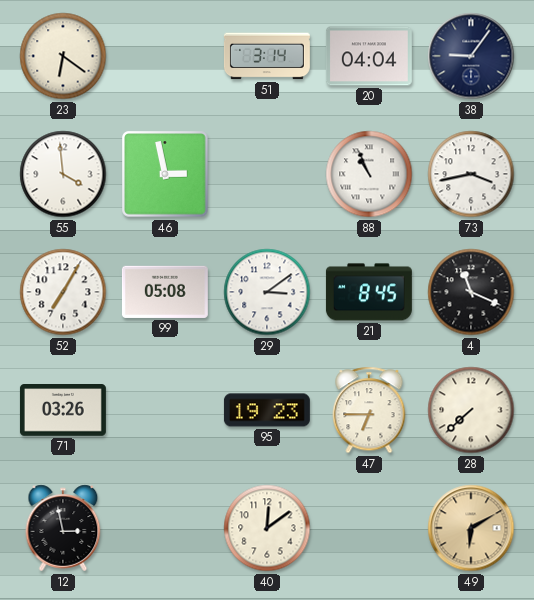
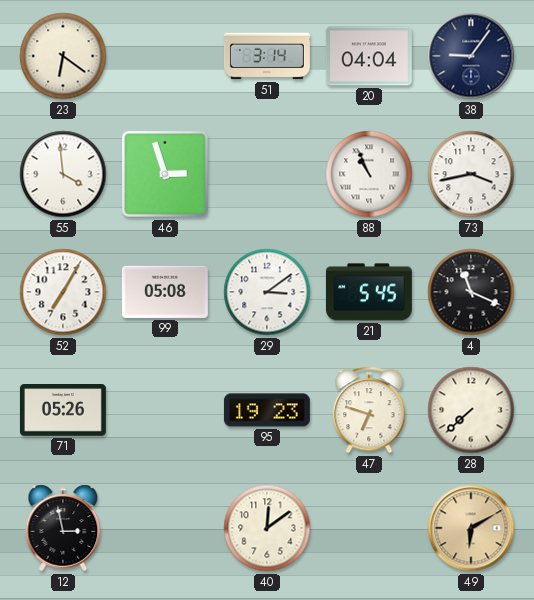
46: 2:58 -> 2:57 (165, 174)
21: 8:45 -> 5:45 (369, 292)
71: 03:26 -> 05:26 (63, 411)
47: 6:45 -> 6:48 (369, 410)
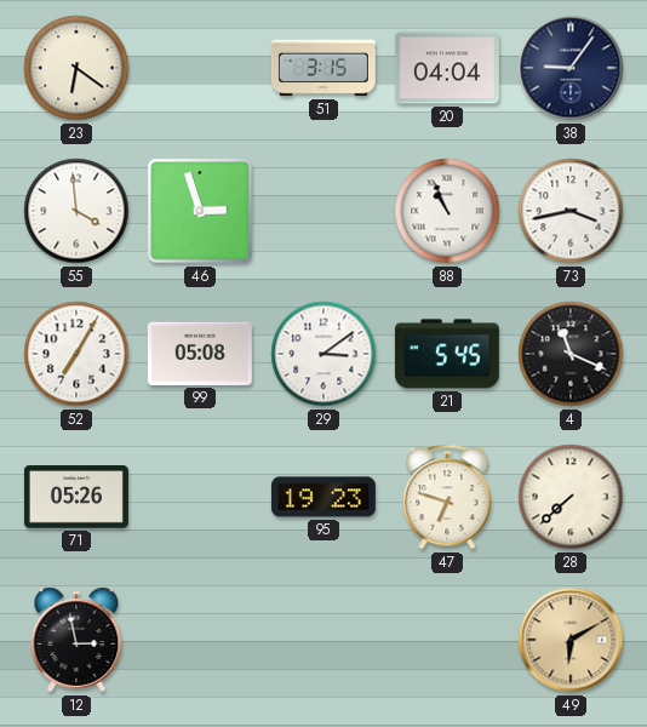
51: 3:14 -> 3:15 (323, 68)
40: 12:09 -> none (267, 528)
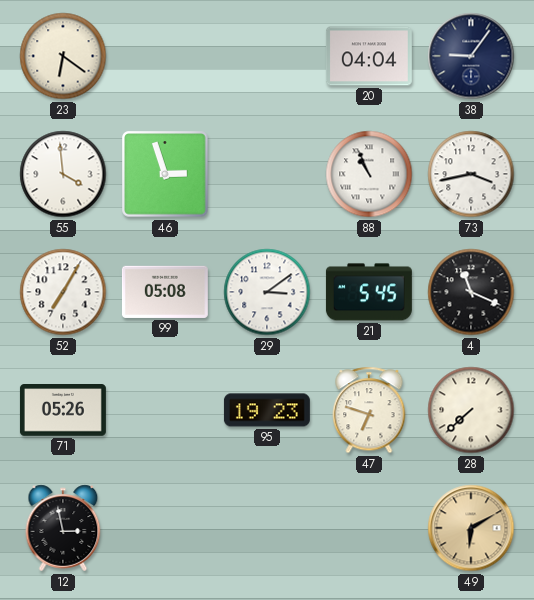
51: 3:15 -> none (323, 68)
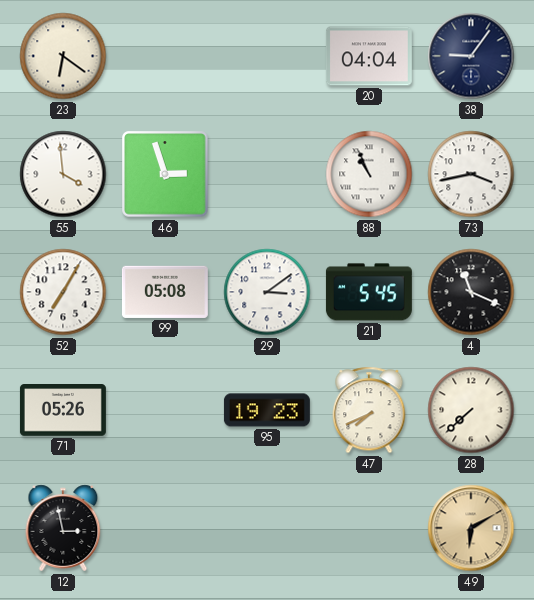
47: 6:48 -> 7:41 (369, 410)
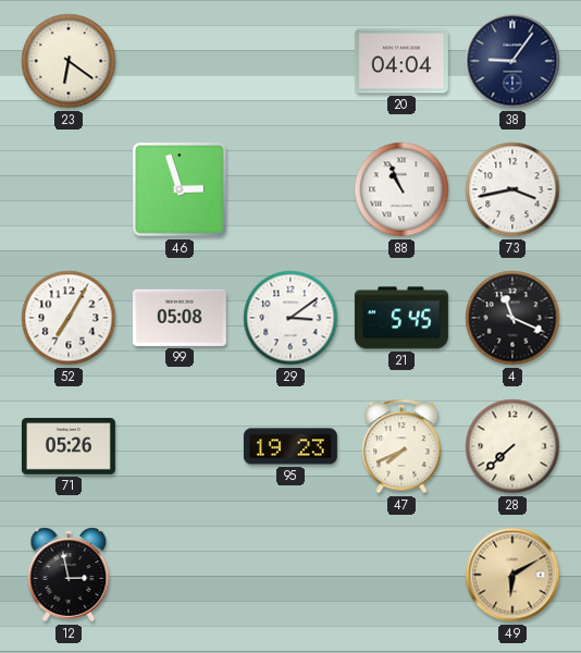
55: 3:59 -> none (63, 174)
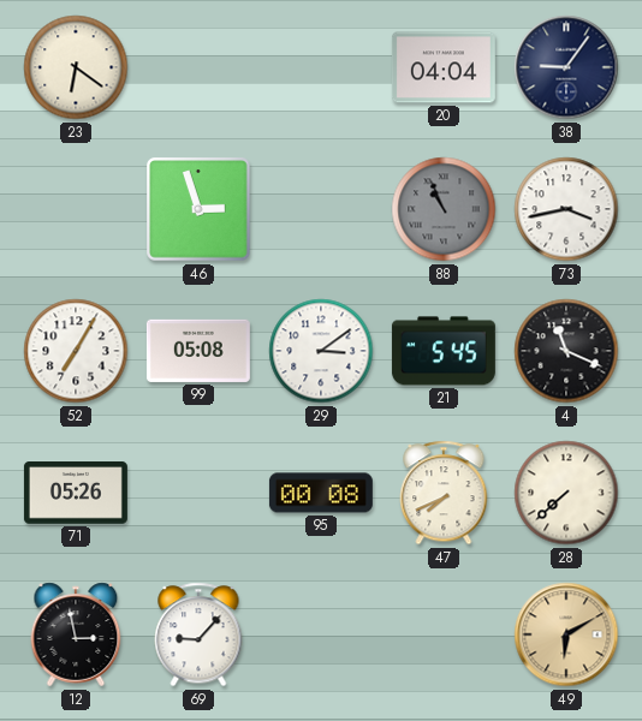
88 dial: white -> grey (444, 209)
95: 19:23 -> 00:08 (321, 493)
69: none -> 9:07 (198, 634)
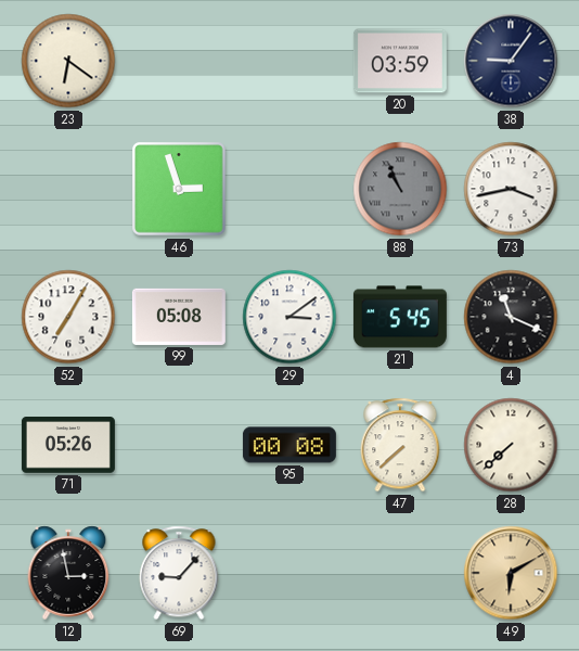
20: 04:04 -> 03:59 (400, 61)
47: 7:41 -> 7:38 (400, 445)
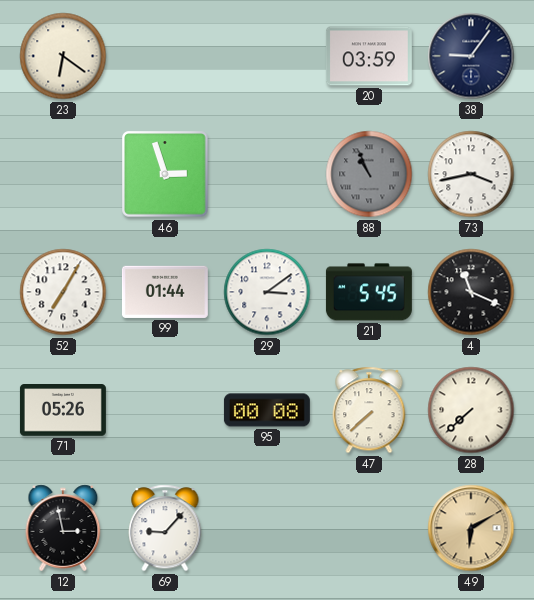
99: 05:08 -> 01:44 (165, 292)
